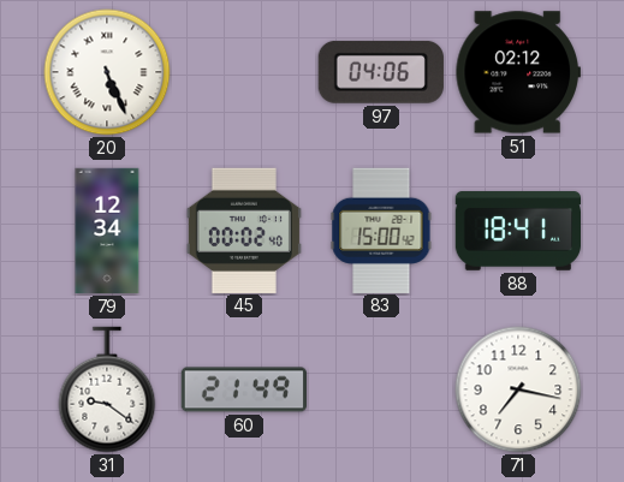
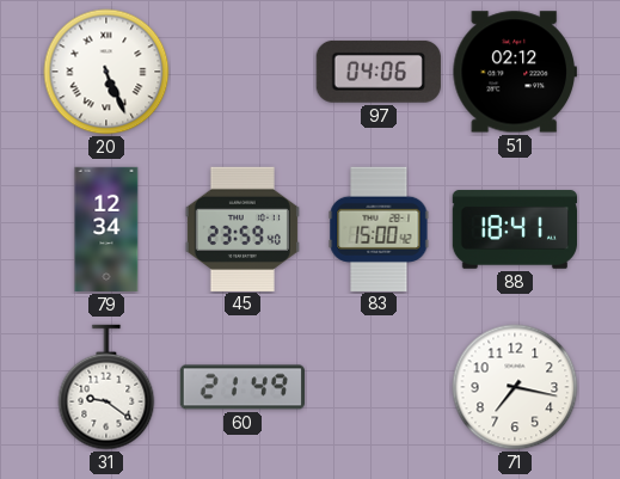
45: 00:02 -> 23:59 (243, 228)
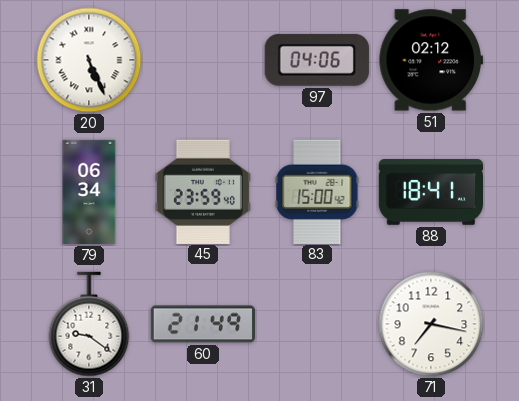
79: 12:34 -> 06:34 (89, 192)
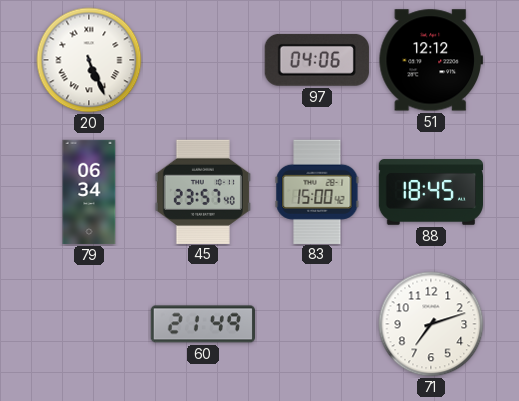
51: 02:12 -> 12:12 (431, 60)
45: 23:59 -> 23:57 (203, 191)
88: 18:41 -> 18:45 (430, 192)
31: 9:21 -> none (89, 324)
71: 7:17 -> 7:12 (431, 324)
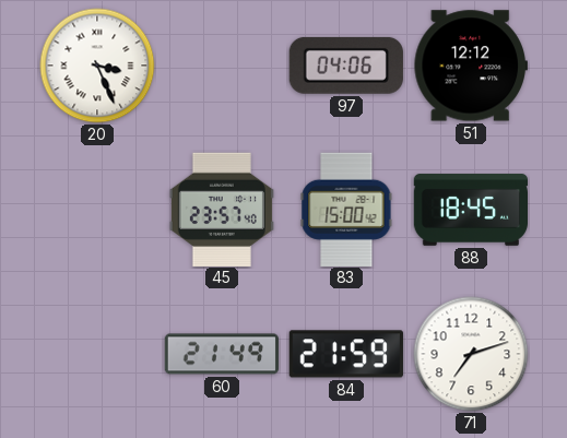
20: 5:26 -> 3:26 (97, 66)
79: 06:34 -> none (89, 192)
84: none -> 21:59 (346, 354)
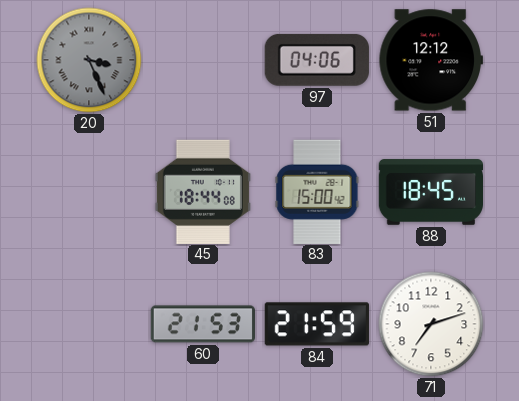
20 dial: white -> grey (89, 60)
45: 23:57 -> 18:44 (203, 191)
60: 21:49 -> 21:53 (202, 324)
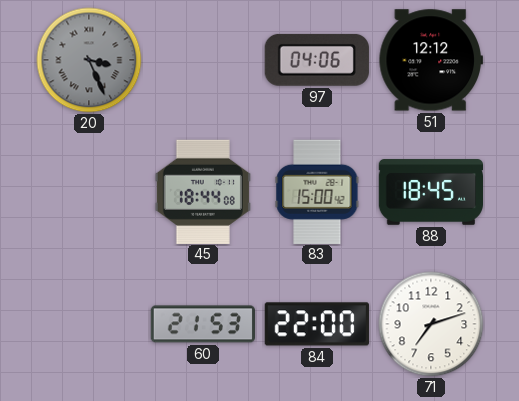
84: 21:59 -> 22:00 (317, 324)
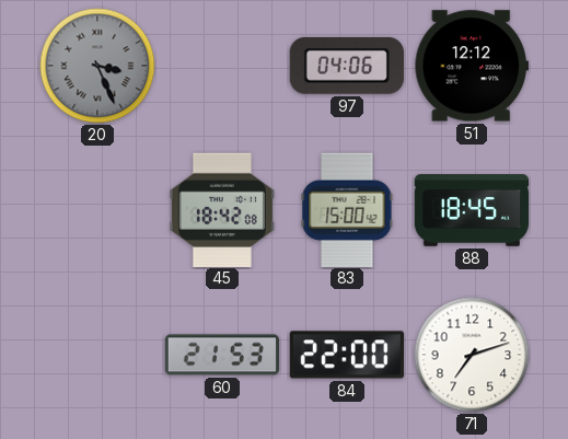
45: 18:44 -> 18:42 (222, 209)
